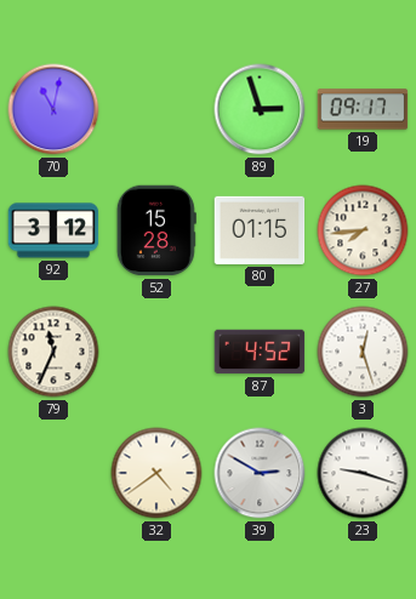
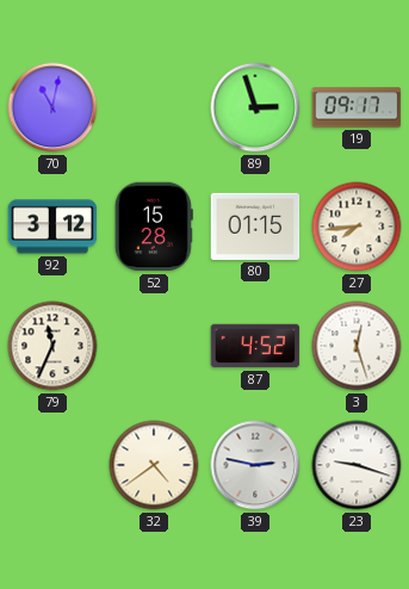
39: 2:50 -> 2:47 (255, 465)
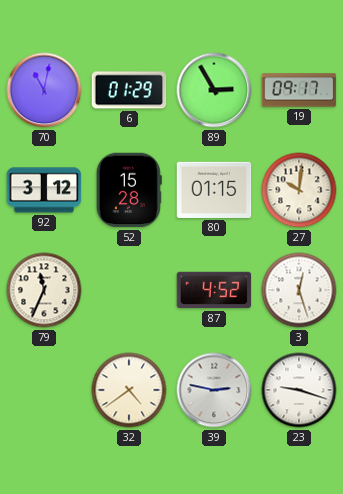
6: none -> 01:29 (129, 90)
89: 2:57 -> 2:55 (214, 90)
27: 7:44 -> 10:01 (299, 190)
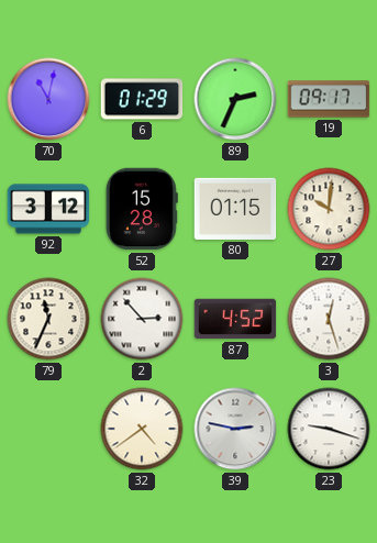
89: 2:55 -> 2:34 (235, 99)
2: none -> 2:53 (142, 319)
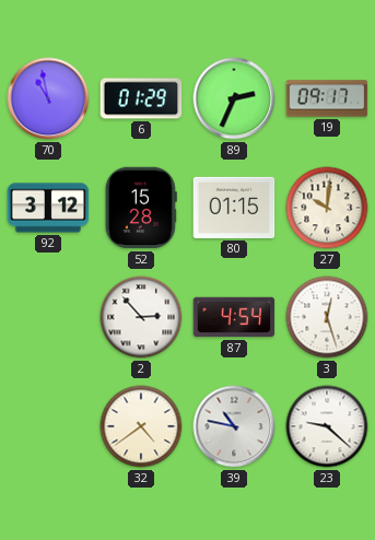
70: 11:02 -> 10:58 (48, 98)
79: 11:34 -> none (48, 319)
87: 4:52 -> 4:54 (234, 317)
39: 2:47 -> 10:47 (234, 426)
23: 9:18 -> 9:22 (327, 426)
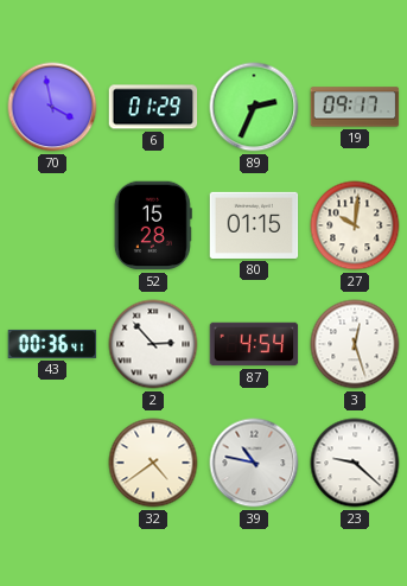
70: 10:58 -> 3:58 (52, 107)
92: 3:12 -> none (48, 208)
43: none -> 00:36 (52, 344)
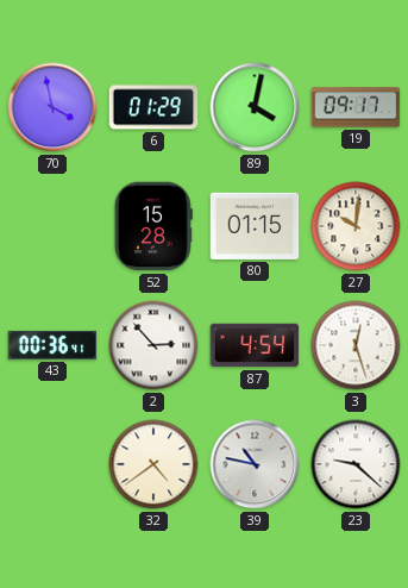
89: 2:34 -> 4:02 (255, 107)
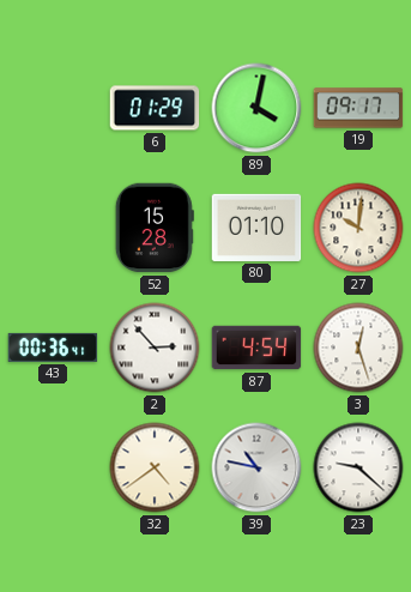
70: 3:58 -> none (52, 107)
80: 01:15 -> 01:10 (256, 228)
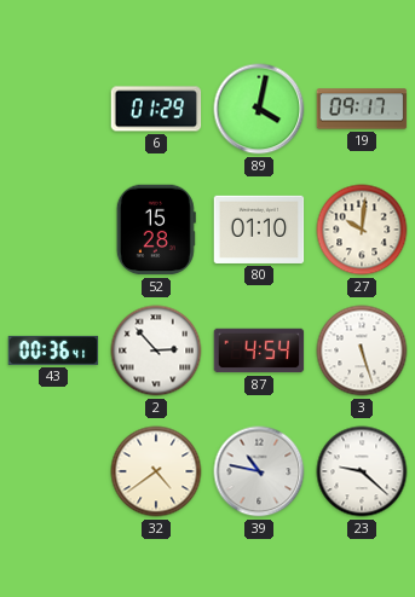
3: 12:27 -> 5:27 (362, 350)
